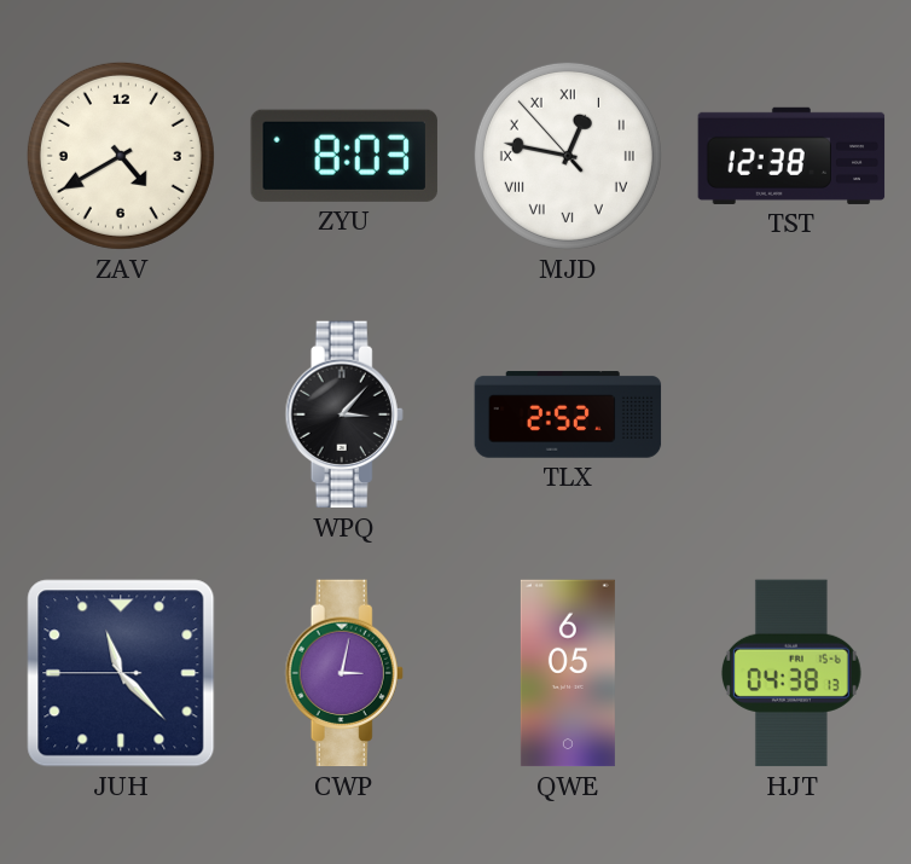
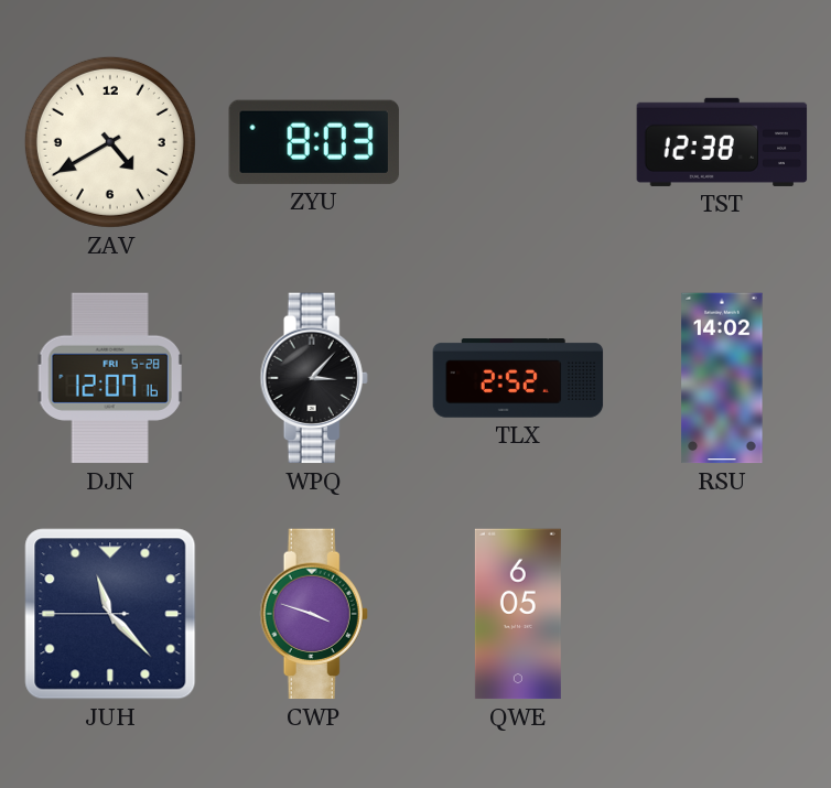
MJD: 12:46 -> none (568, 156)
DJN: none -> 12:07 (110, 378)
RSU: none -> 14:02 (722, 378)
CWP: 3:02 -> 3:48 (314, 614)
HJT: 04:38 -> none (791, 673)
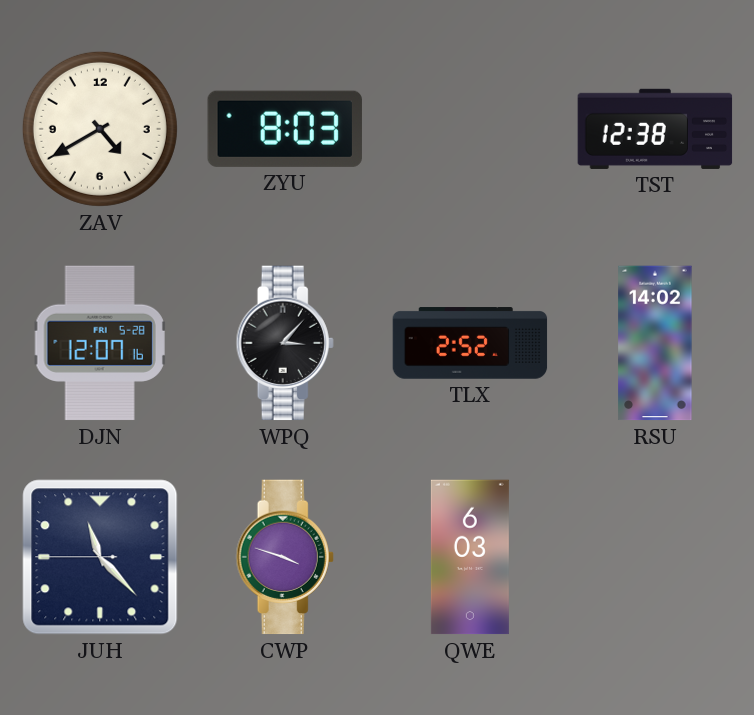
QWE: 6:05 -> 6:03 (470, 557)
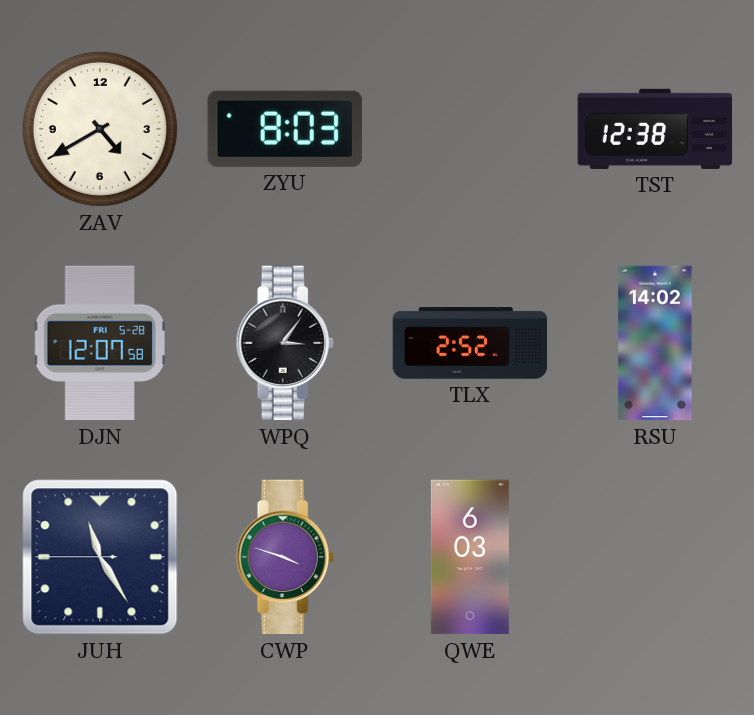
DJN: 12:07:16 -> 12:07:58 (100, 343)
WPQ: 3:07 -> 3:06 (285, 343)
JUH: 11:22 -> 11:24 (100, 557)
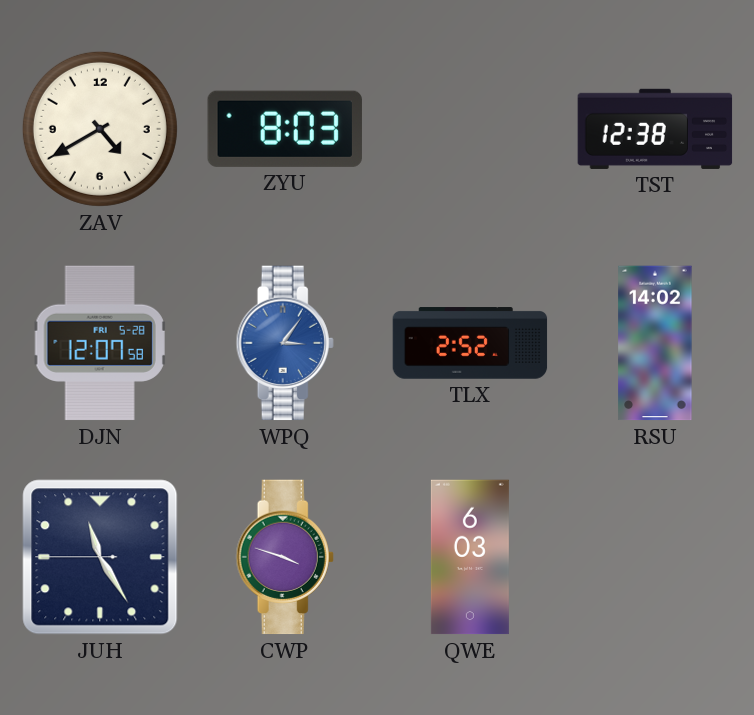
WPQ dial: black -> blue (285, 343)
